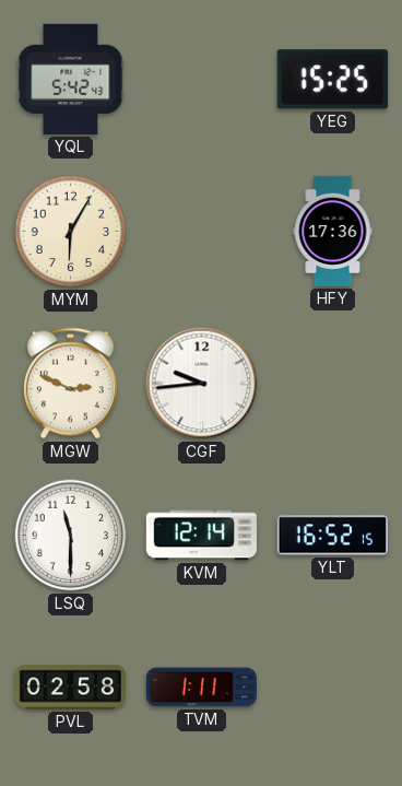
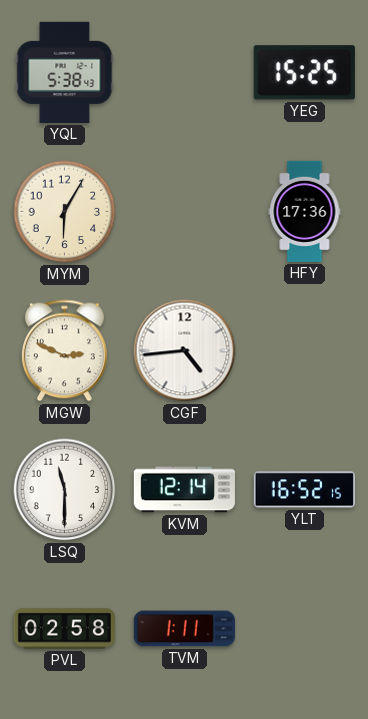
YQL: 5:42 -> 5:38 (65, 72)
CGF: 9:44 -> 4:44 (185, 351)
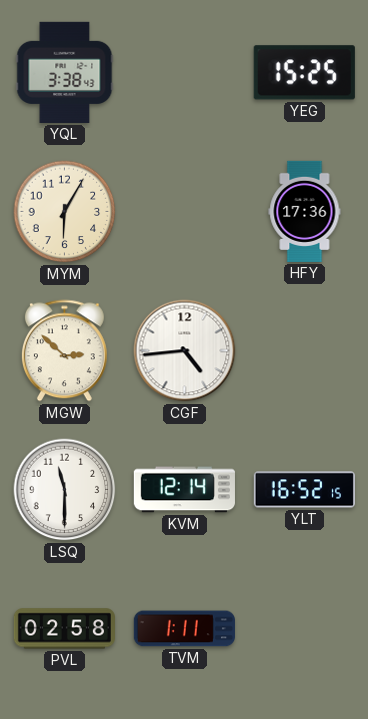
YQL: 5:38 -> 3:38 (65, 72)
MGW: 2:49 -> 2:52 (64, 351)
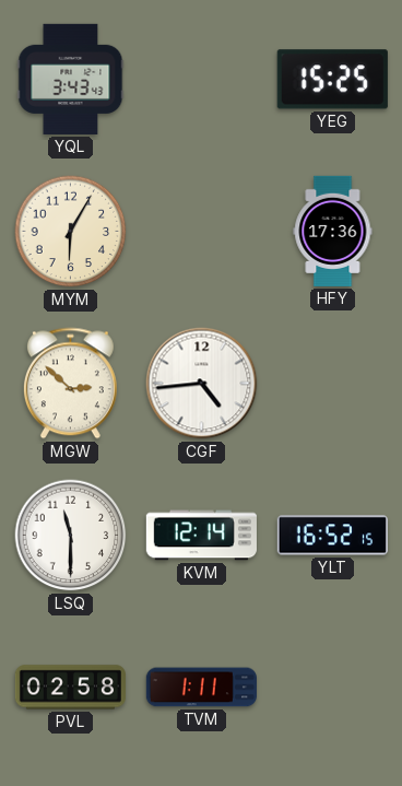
YQL: 3:38 -> 3:43 (71, 79)
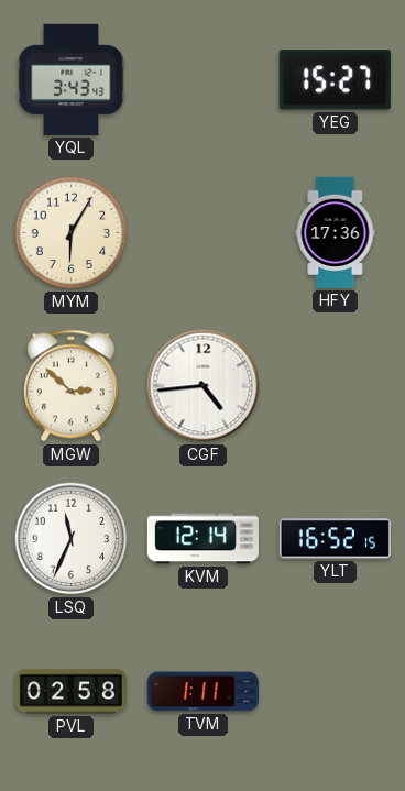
YEG: 15:25 -> 15:27 (335, 80)
LSQ: 11:30 -> 11:34 (72, 539)
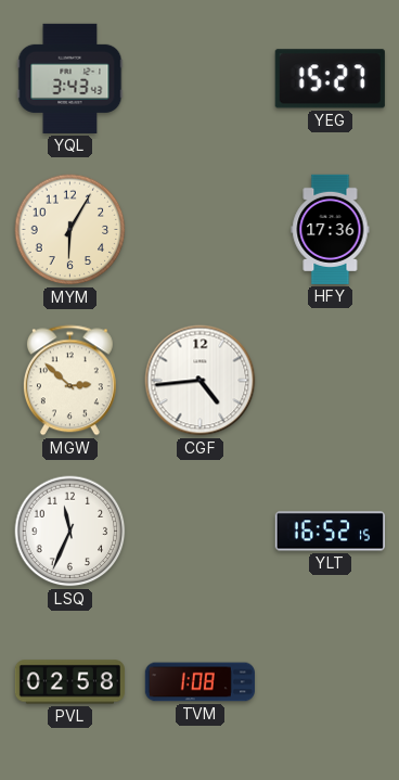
KVM: 12:14 -> none (202, 539)
TVM: 1:11 -> 1:08 (200, 682)
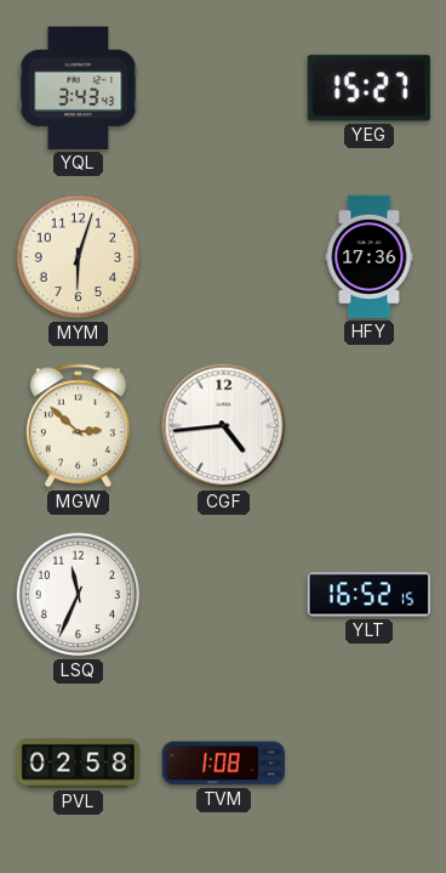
MYM: 6:05 -> 6:03 (79, 257)
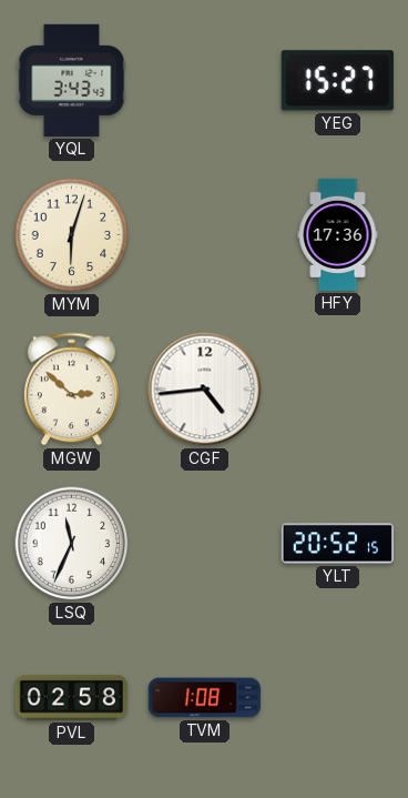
YLT: 16:52 -> 20:52 (337, 544)
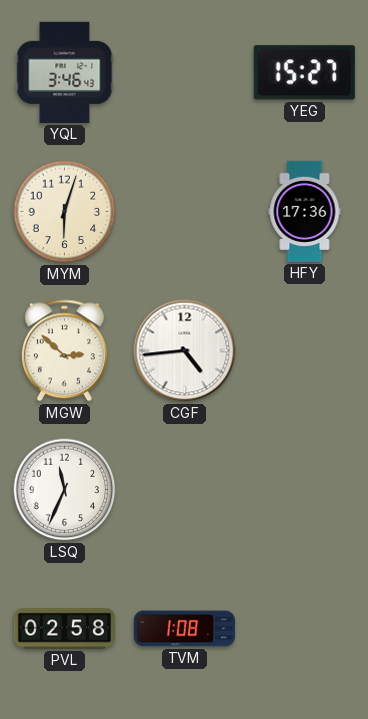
YQL: 3:43 -> 3:46 (65, 72)
YLT: 20:52 -> none (337, 544)
